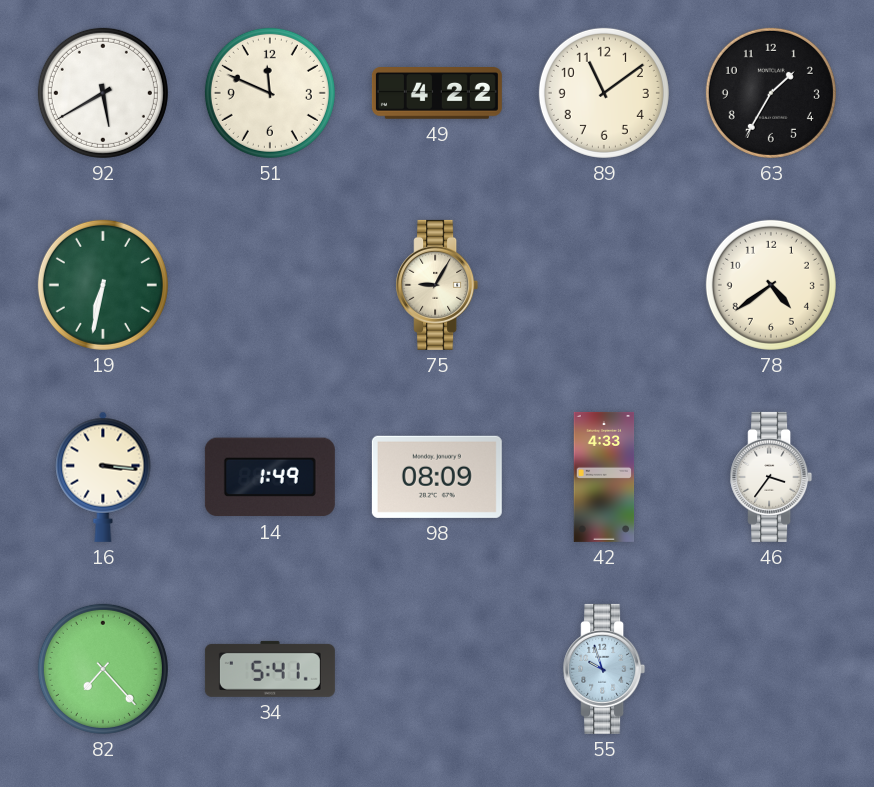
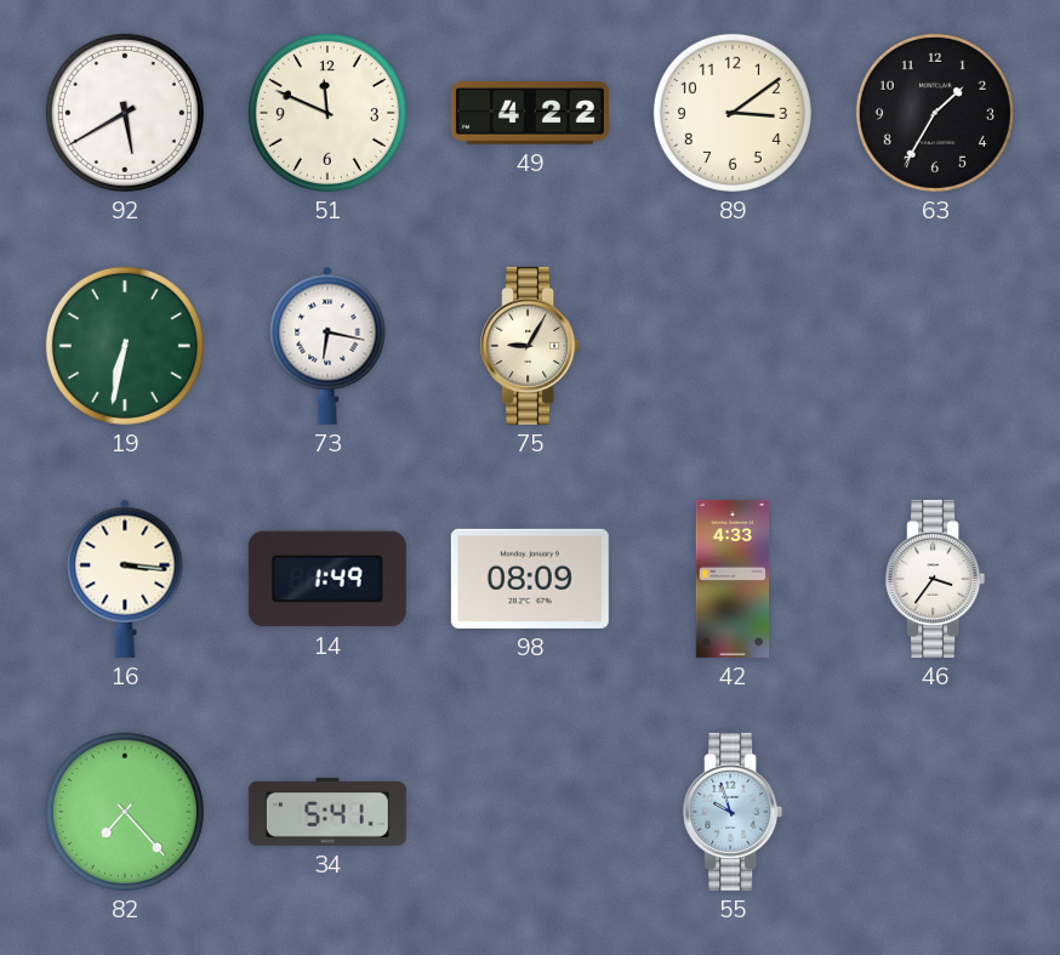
89: 11:09 -> 3:09 (733, 113)
73: none -> 6:17 (327, 346)
78: 4:39 -> none (771, 285)
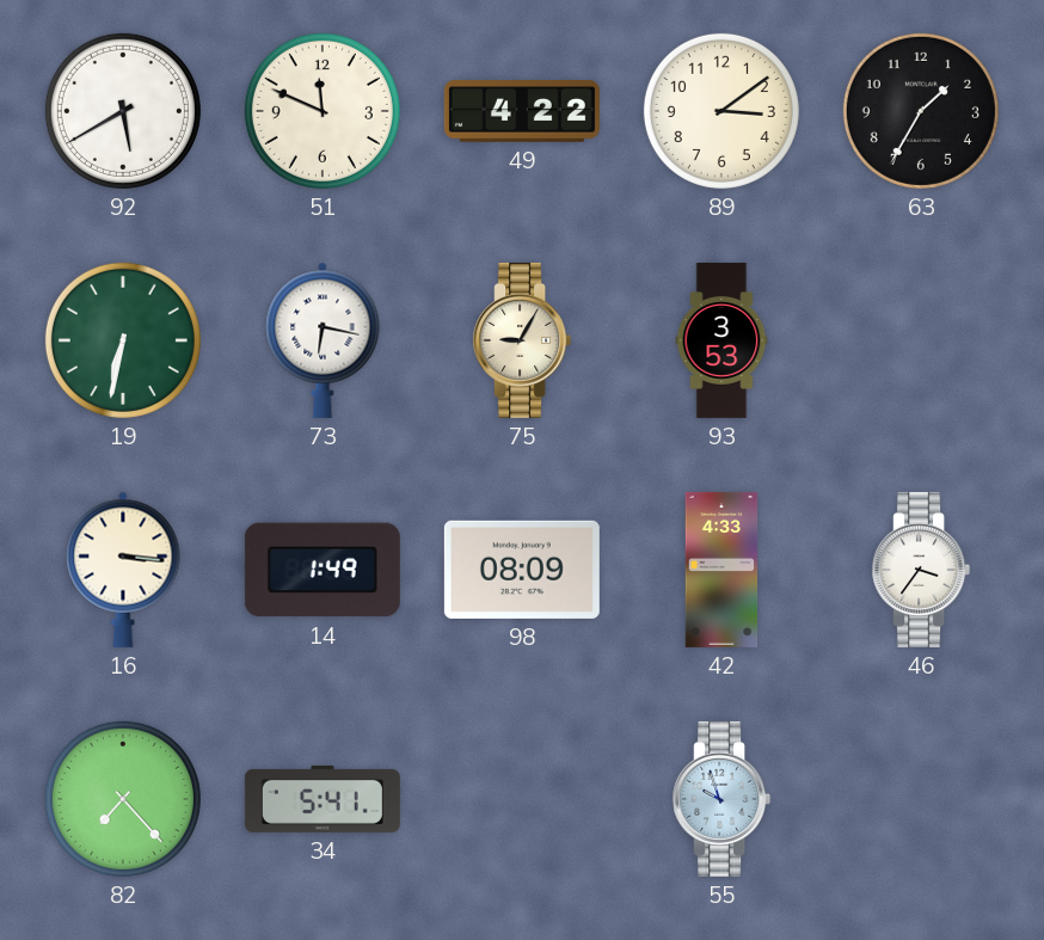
93: none -> 3:53 (721, 340)
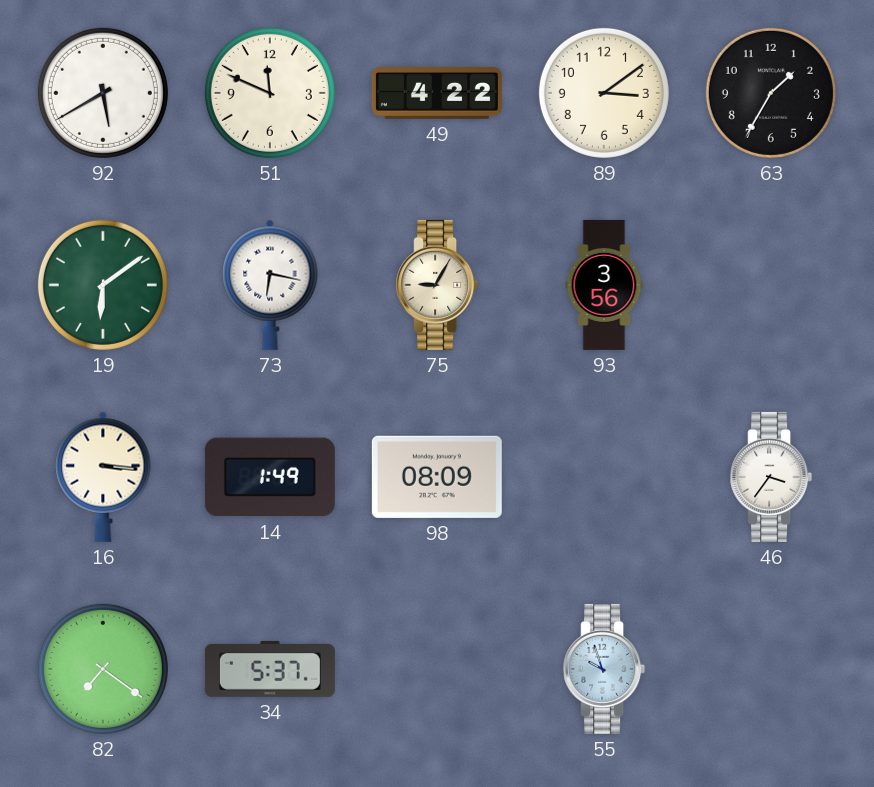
19: 6:32 -> 6:09 (103, 285)
93: 3:53 -> 3:56 (604, 285)
42: 4:33 -> none (721, 570)
82: 7:23 -> 7:21 (103, 669)
34: 5:41 -> 5:37 (270, 669)
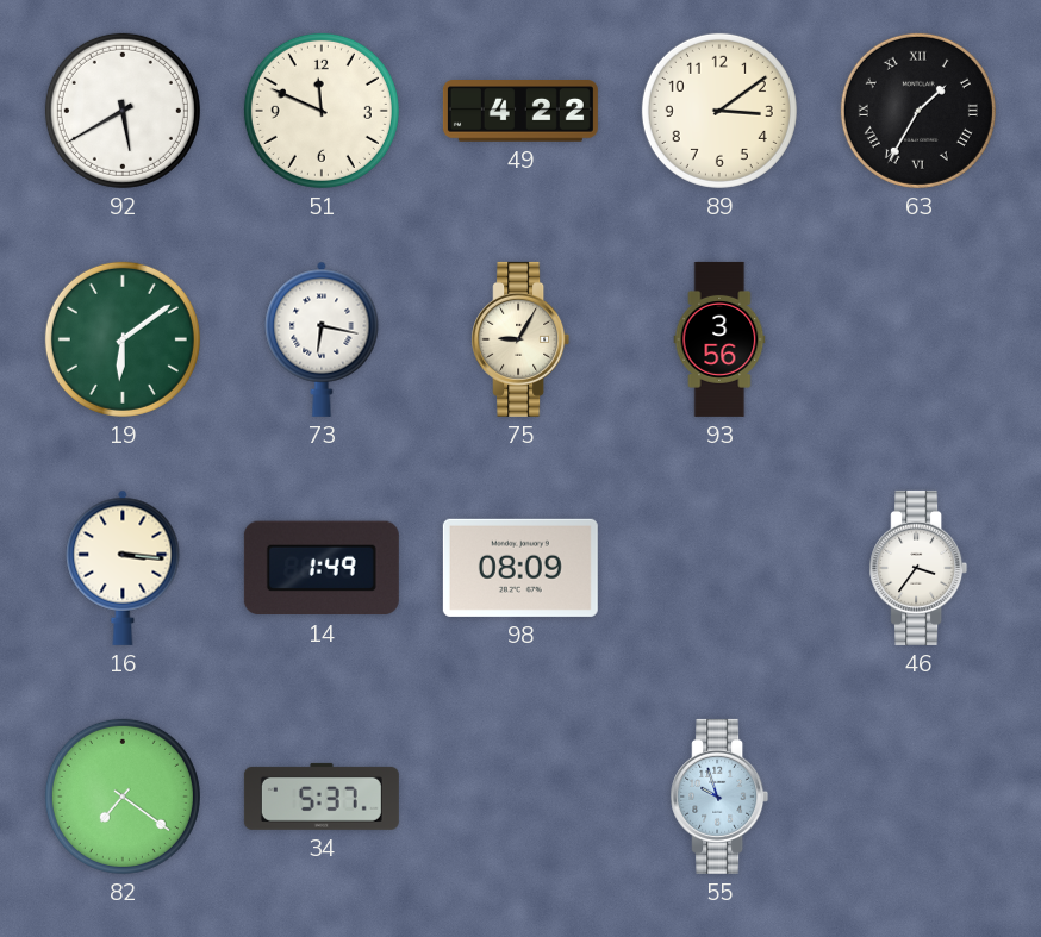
63 numerals: Arabic -> Roman (918, 111)
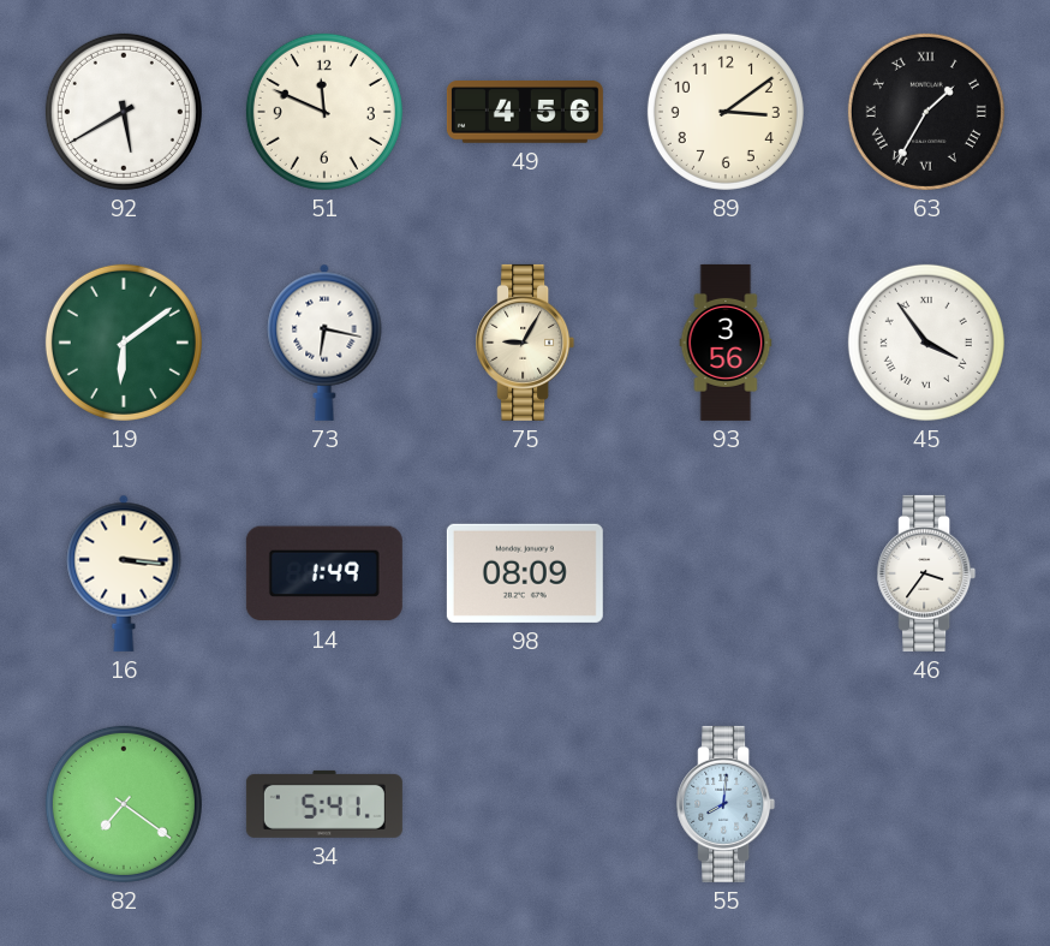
49: 4:22 -> 4:56 (525, 113)
45: none -> 3:54 (926, 343)
34: 5:37 -> 5:41 (324, 804)
55: 9:57 -> 8:01 (726, 804)
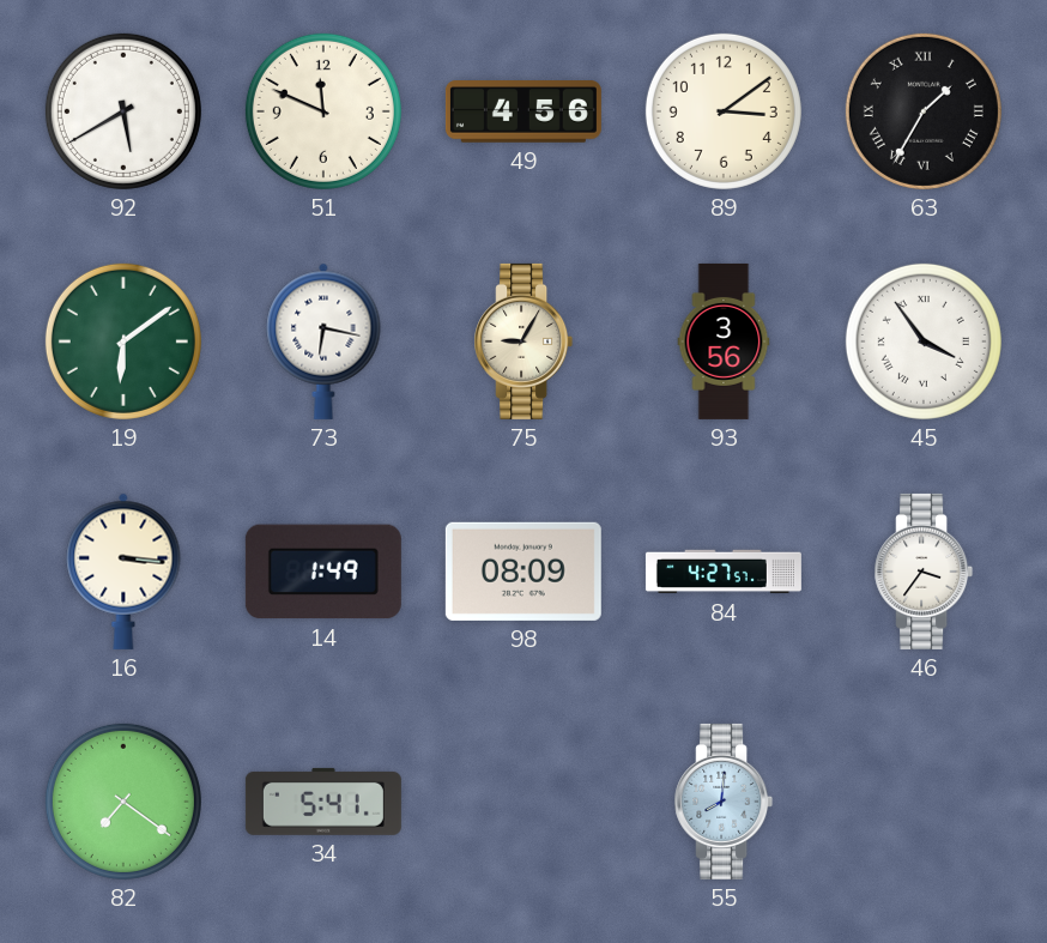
84: none -> 4:27 (724, 572)
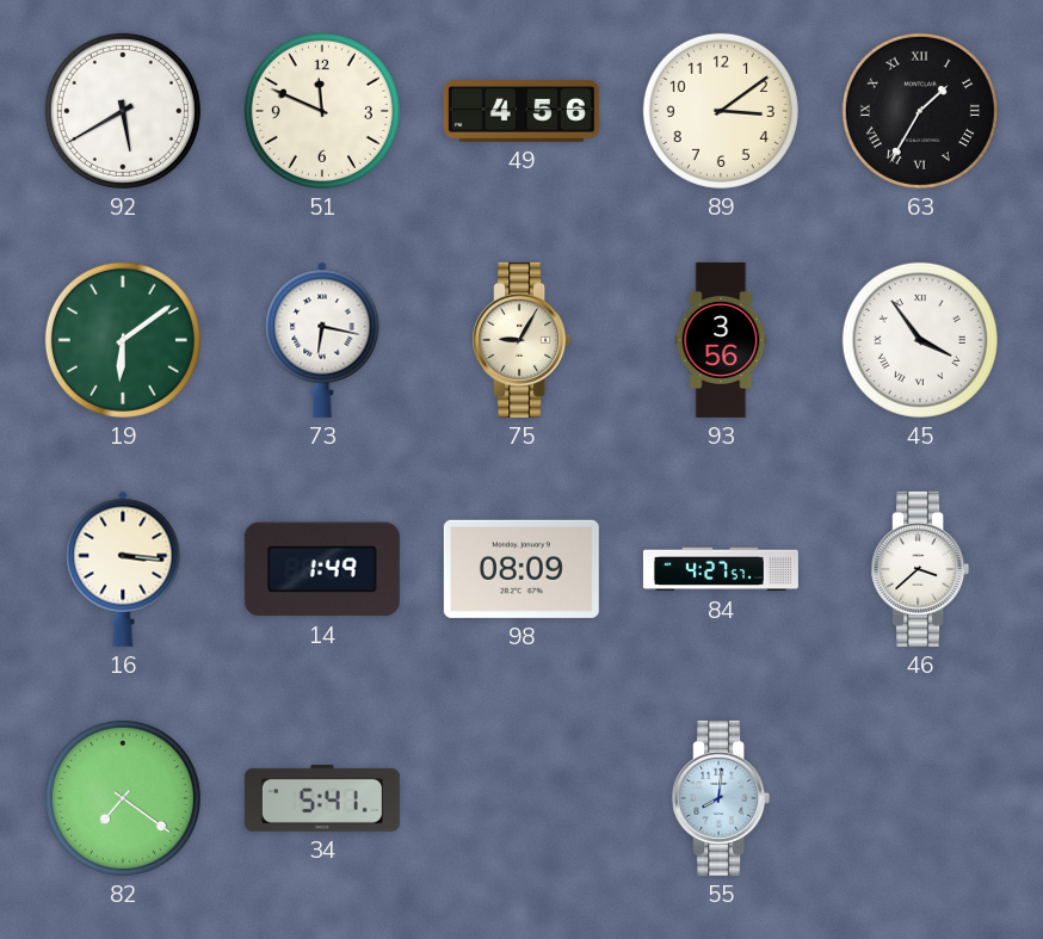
46: 3:36 -> 3:38 (920, 569)
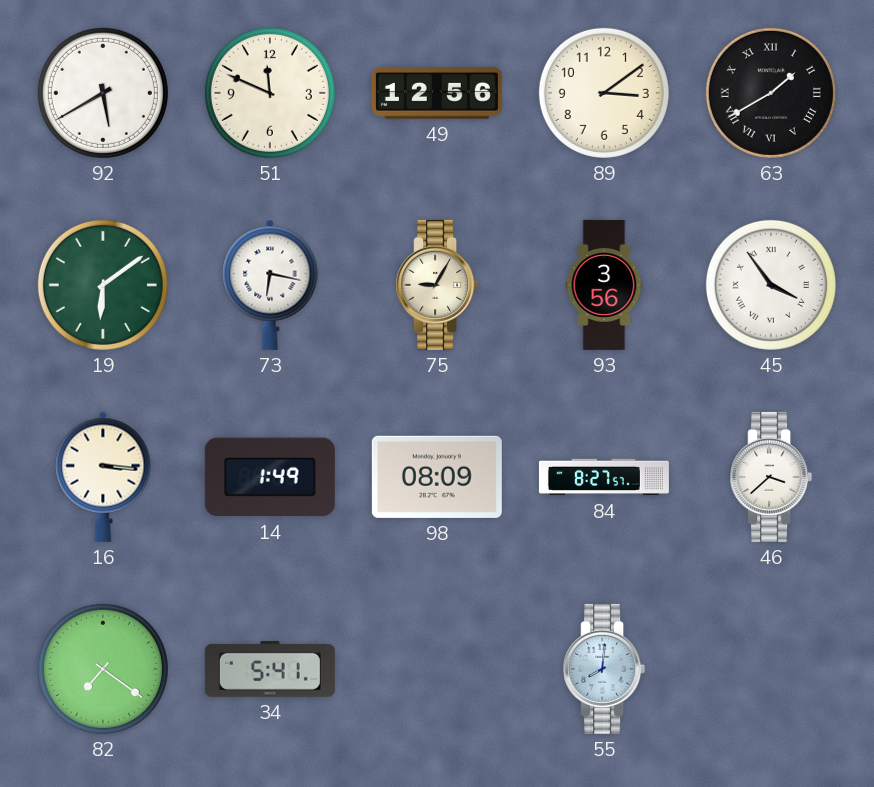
49: 4:56 -> 12:56 (437, 94)
63: 1:35 -> 1:40 (771, 93)
84: 4:27 -> 8:27 (604, 477)
